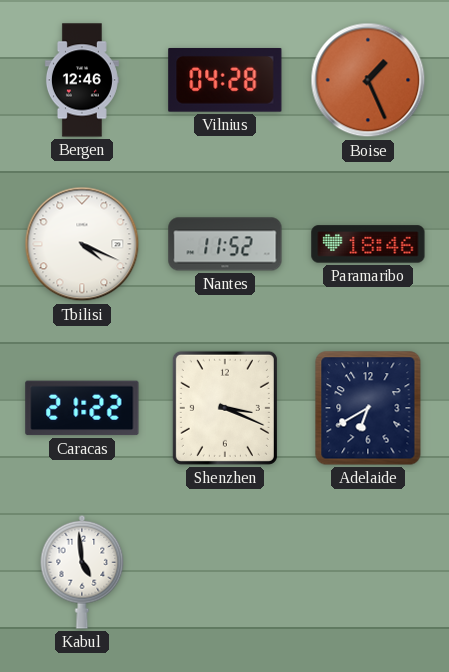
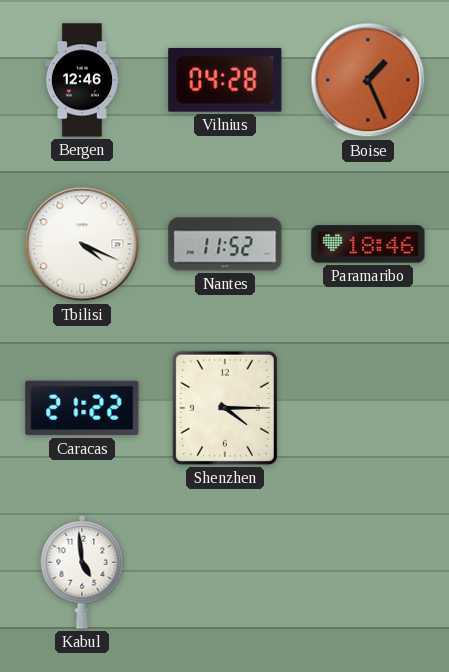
Shenzhen: 3:19 -> 4:15 (225, 408)
Adelaide: 6:40 -> none (368, 408)
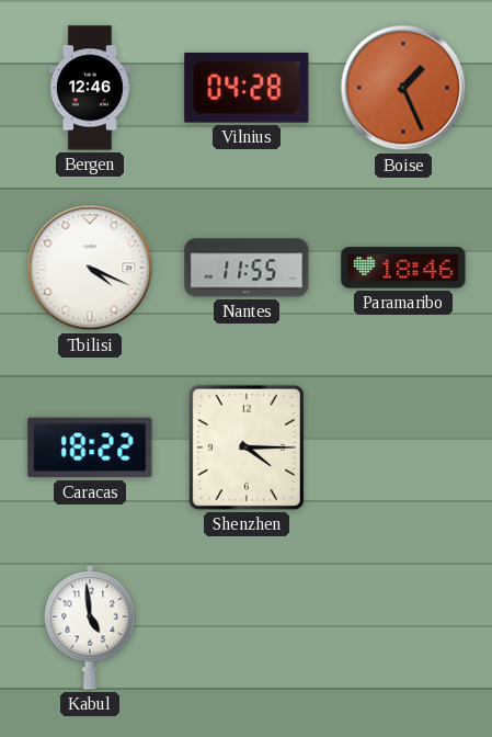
Nantes: 11:52 -> 11:55 (247, 268)
Caracas: 21:22 -> 18:22 (90, 447)
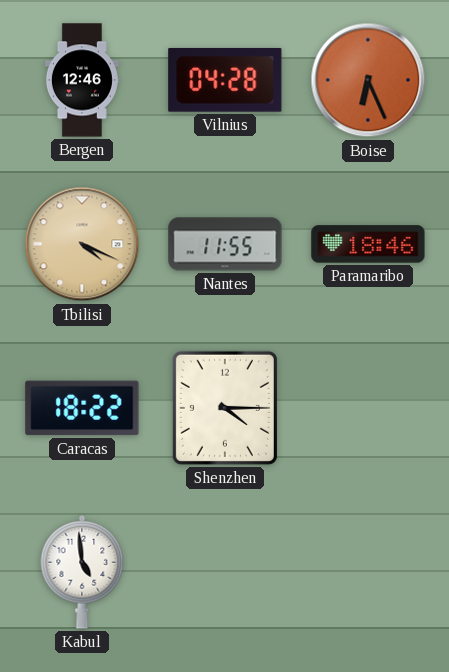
Boise: 1:26 -> 6:26 (368, 80)
Tbilisi dial: white -> champagne (82, 244)
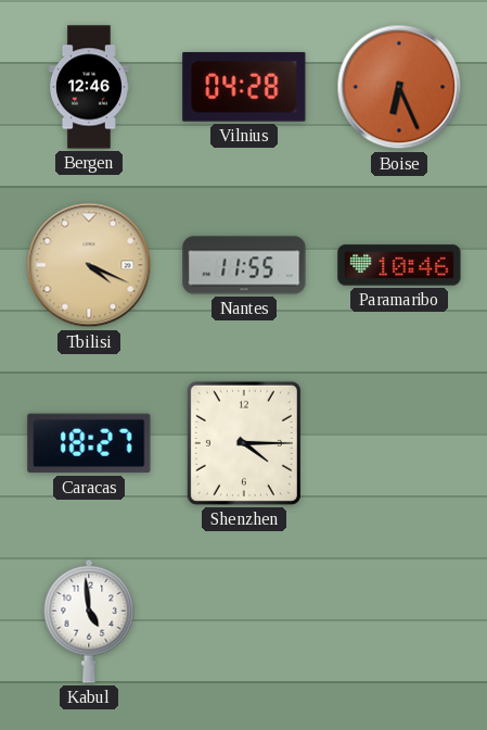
Paramaribo: 18:46 -> 10:46 (399, 265)
Caracas: 18:22 -> 18:27 (89, 443)
